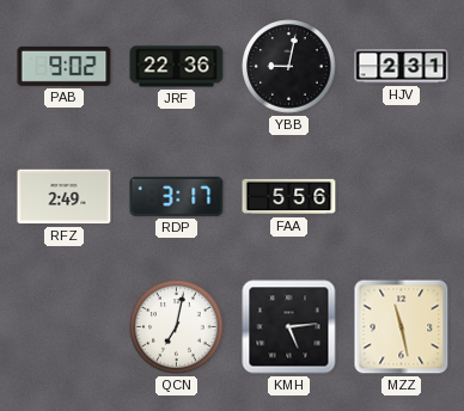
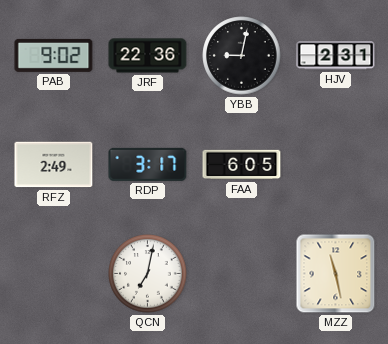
FAA: 5:56 -> 6:05 (242, 165)
KMH: 5:14 -> none (289, 327)
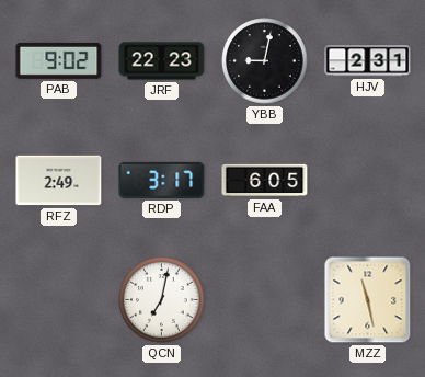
JRF: 22:36 -> 22:23 (162, 61)
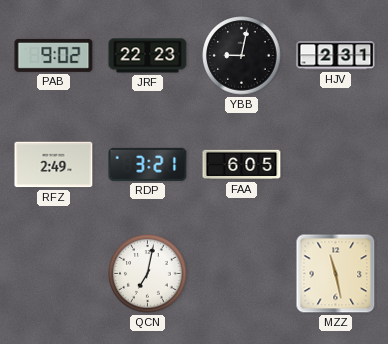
RDP: 3:17 -> 3:21 (148, 164)
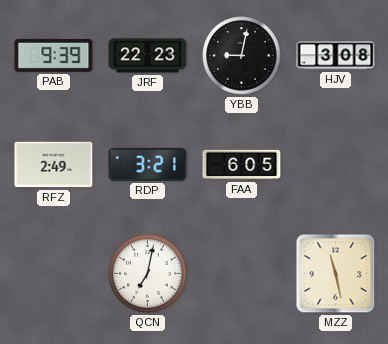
PAB: 9:02 -> 9:39 (54, 55)
HJV: 2:31 -> 3:08 (336, 56)
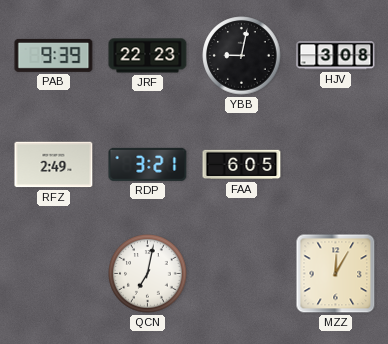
MZZ: 11:28 -> 12:05 (336, 274)
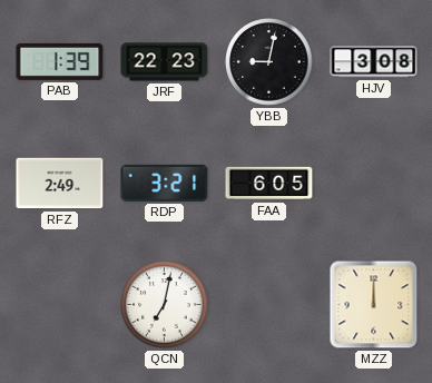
PAB: 9:39 -> 1:39 (60, 61)
MZZ: 12:05 -> 12:00 (374, 305)
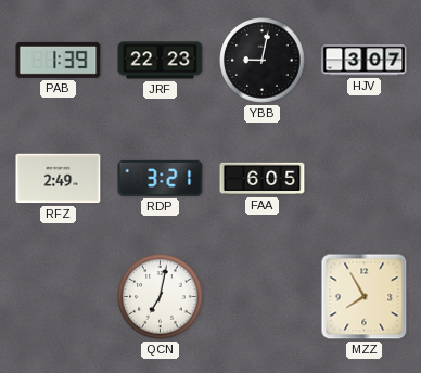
HJV: 3:08 -> 3:07 (365, 61)
MZZ: 12:00 -> 7:55 (365, 297)
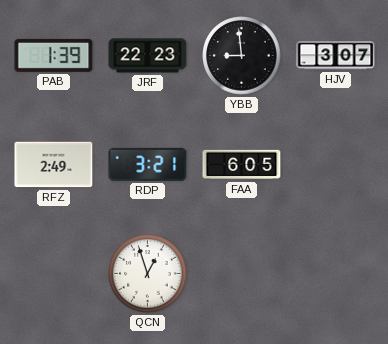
YBB: 9:02 -> 8:59 (242, 56)
QCN: 7:02 -> 12:57 (148, 274)
MZZ: 7:55 -> none (365, 297)
